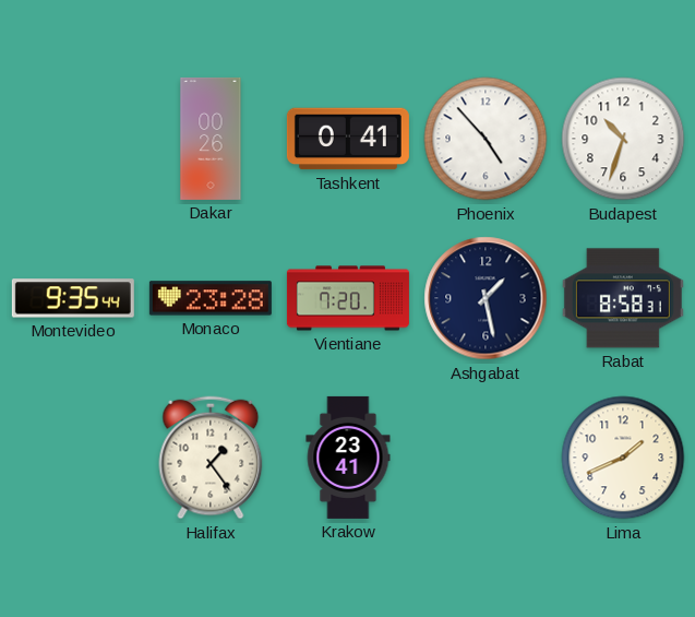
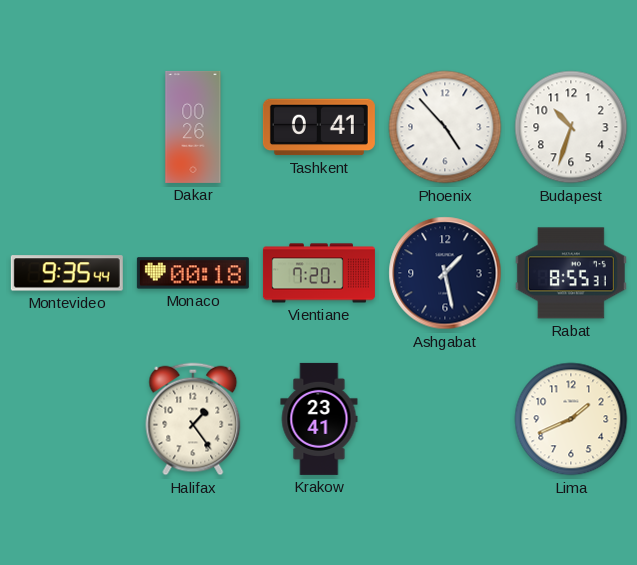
Monaco: 23:28 -> 00:18 (193, 273)
Rabat: 8:58 -> 8:55 (571, 273)
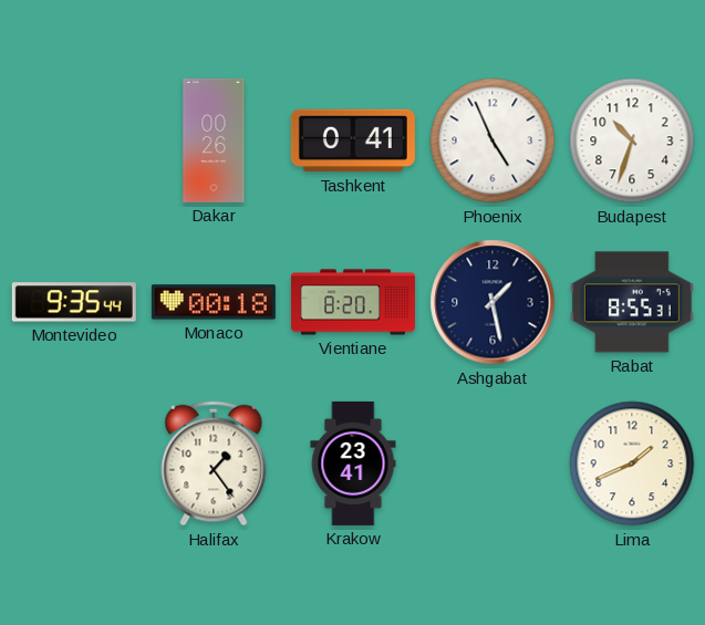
Phoenix: 4:53 -> 4:56 (493, 140)
Vientiane: 7:20 -> 8:20 (353, 302)
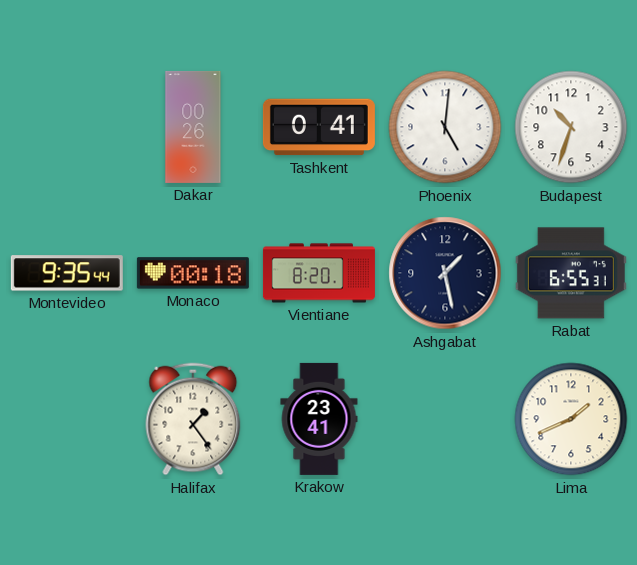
Phoenix: 4:56 -> 5:01 (445, 127)
Rabat: 8:55 -> 6:55 (571, 273)
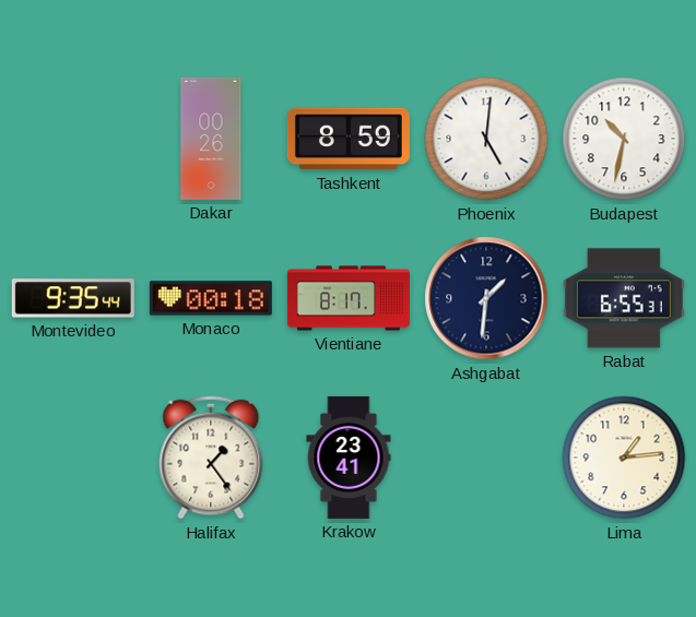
Tashkent: 0:41 -> 8:59 (349, 139)
Budapest: 10:33 -> 10:32 (624, 139)
Vientiane: 8:20 -> 8:17 (349, 298)
Ashgabat: 1:28 -> 1:31 (486, 298)
Lima: 1:41 -> 1:14 (624, 458)
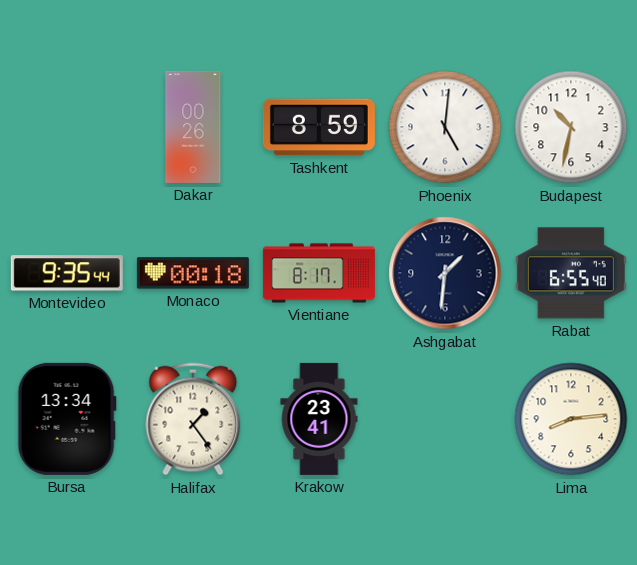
Rabat: 6:55:31 -> 6:55:40 (571, 273)
Bursa: none -> 13:34 (67, 419)
Lima: 1:14 -> 8:14 (571, 419)
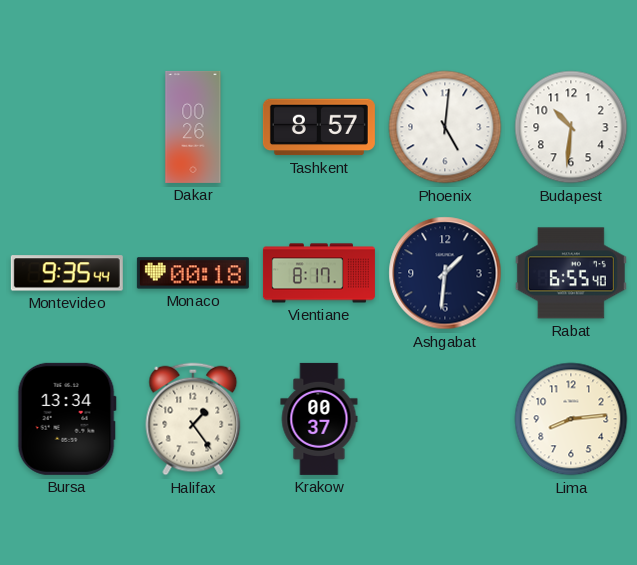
Tashkent: 8:59 -> 8:57 (319, 127)
Budapest: 10:32 -> 10:31 (571, 127)
Krakow: 23:41 -> 00:37 (319, 419)
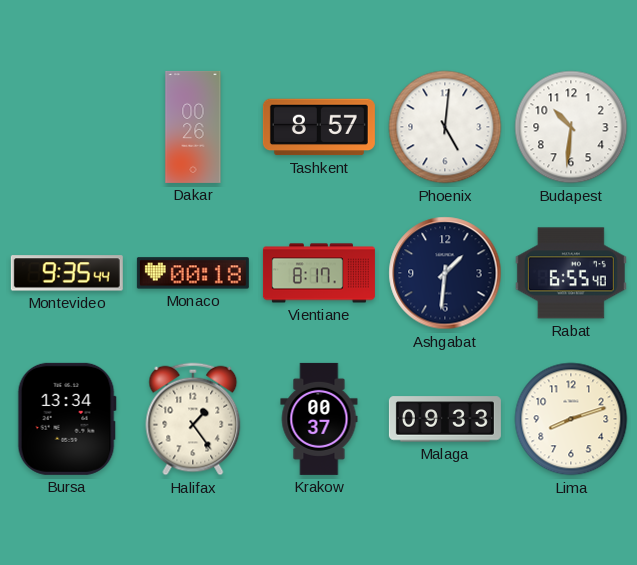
Malaga: none -> 09:33 (445, 419)
Lima: 8:14 -> 8:12 (571, 419)
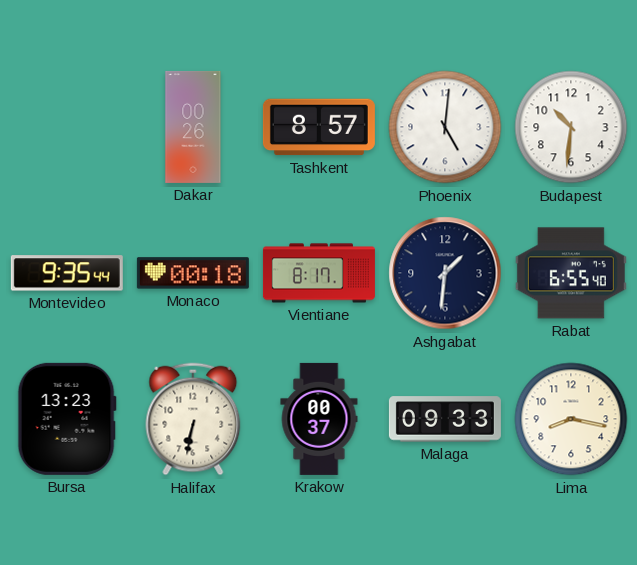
Bursa: 13:34 -> 13:23 (67, 419)
Halifax: 1:24 -> 6:32 (193, 419)
Lima: 8:12 -> 8:17 (571, 419)
